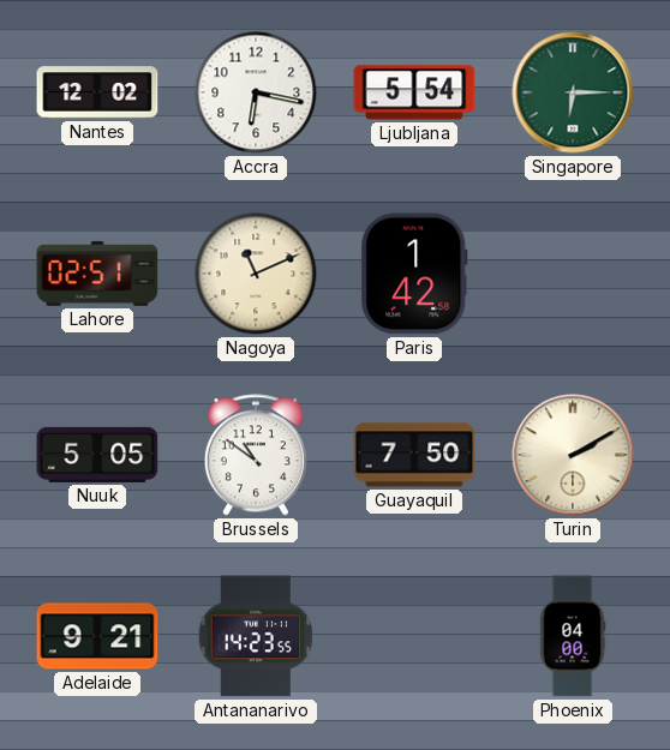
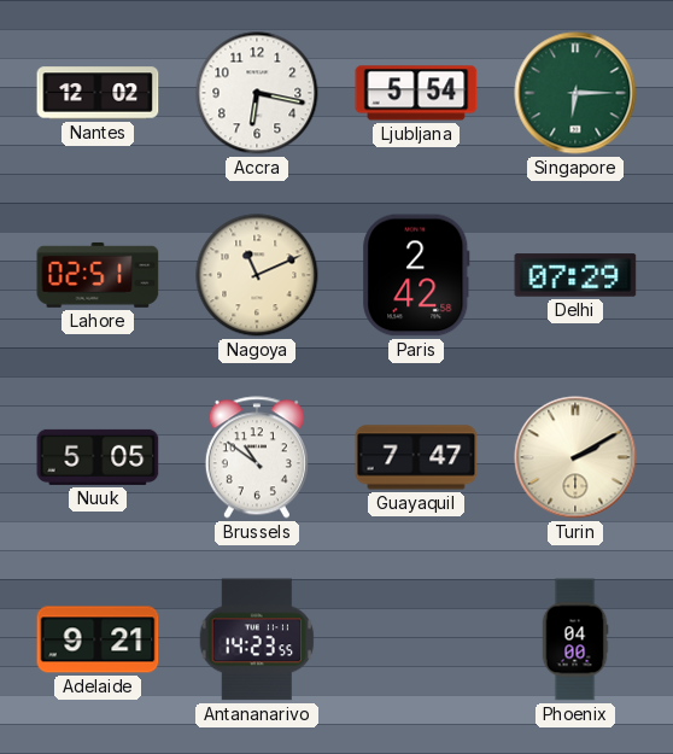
Paris: 1:42 -> 2:42 (416, 275)
Delhi: none -> 07:29 (575, 275)
Guayaquil: 7:50 -> 7:47 (416, 457)
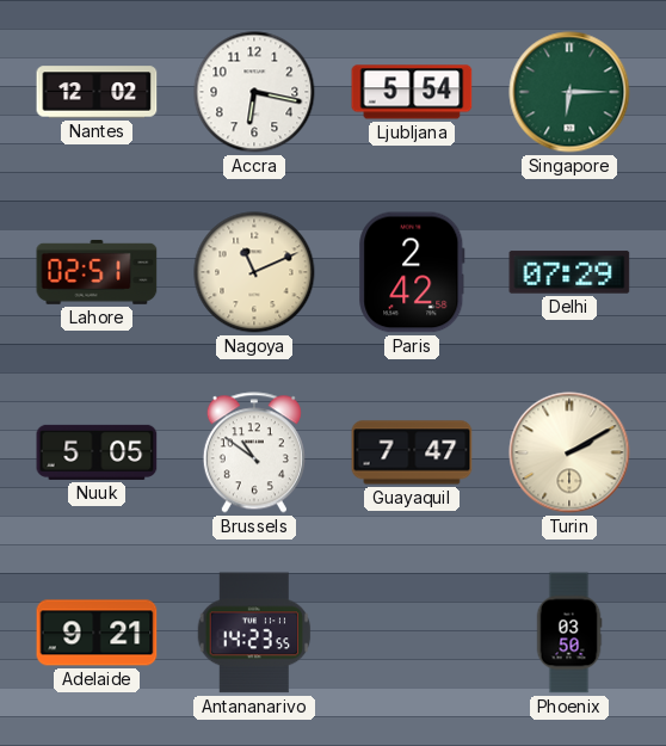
Phoenix: 04:00 -> 03:50 (569, 633)
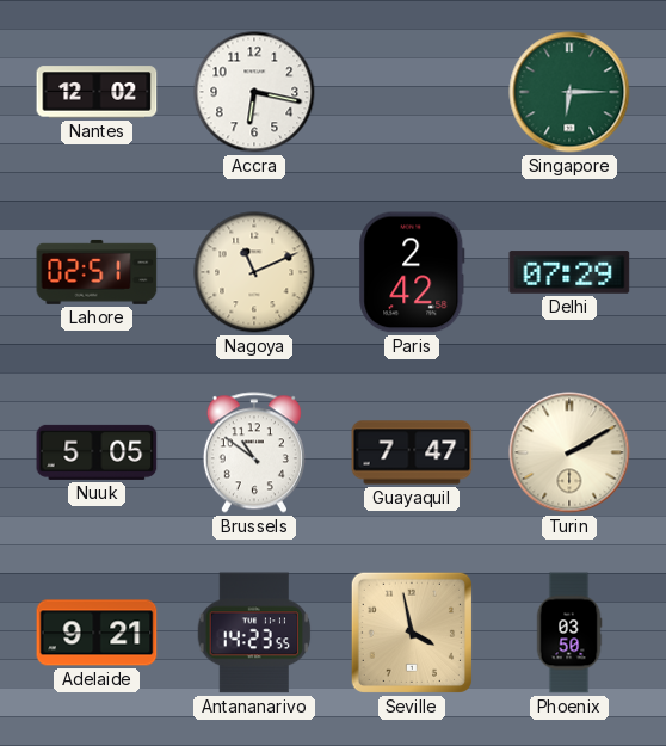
Ljubljana: 5:54 -> none (412, 92)
Seville: none -> 3:58 (412, 633)
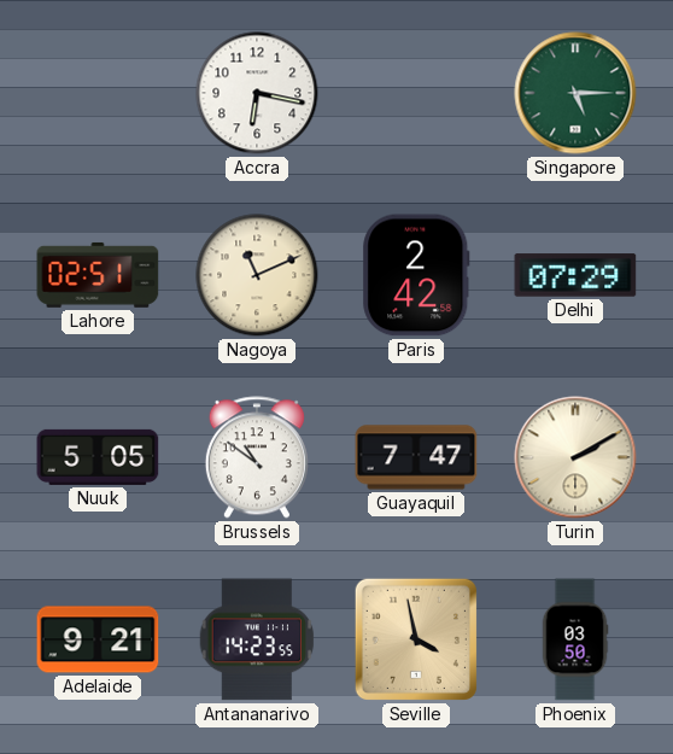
Nantes: 12:02 -> none (97, 92)
Singapore: 6:15 -> 5:15 (575, 93)
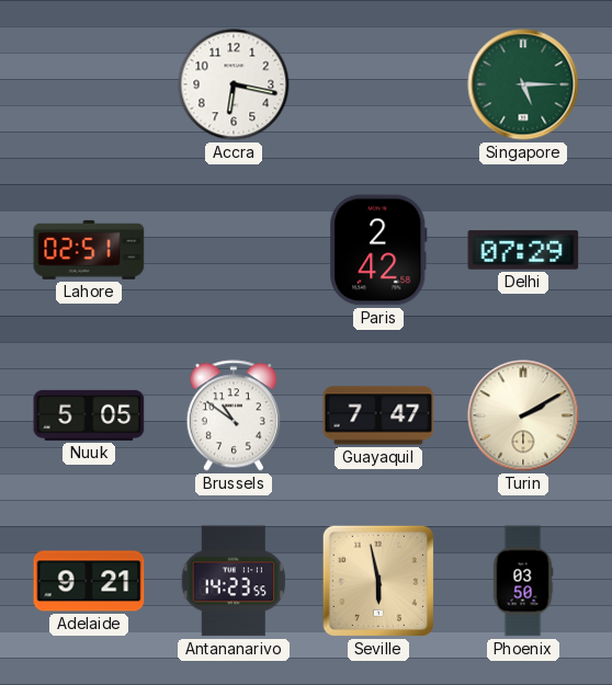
Nagoya: 11:11 -> none (257, 275)
Seville: 3:58 -> 5:58 (378, 581)
